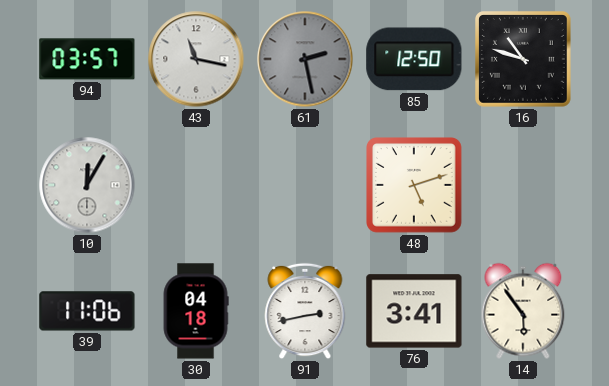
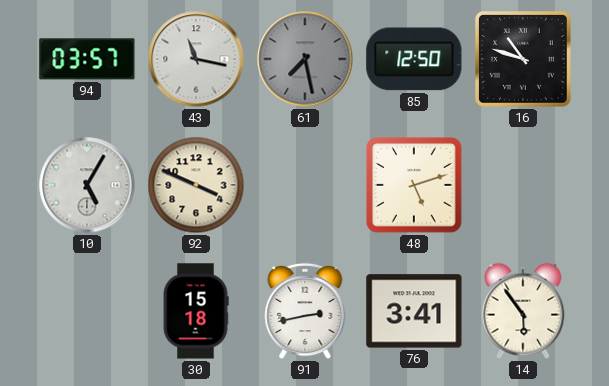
61: 2:28 -> 7:28 (305, 59)
10: 12:05 -> 5:05 (87, 185)
92: none -> 3:49 (196, 185)
39: 11:06 -> none (87, 311)
30: 04:18 -> 15:18 (196, 311)
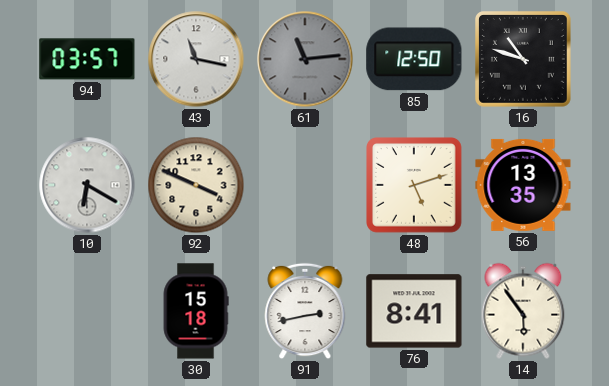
61: 7:28 -> 11:14 (305, 59)
10: 5:05 -> 6:20 (87, 185)
56: none -> 13:35 (523, 185)
76: 3:41 -> 8:41 (414, 311)
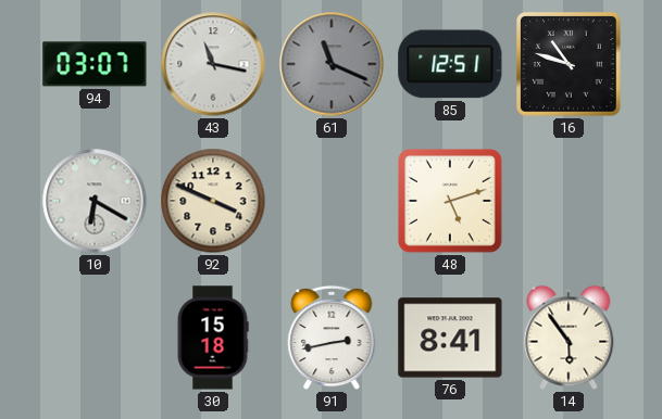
94: 03:57 -> 03:07 (95, 64)
61: 11:14 -> 11:19 (332, 64)
85: 12:50 -> 12:51 (450, 64)
56: 13:35 -> none (523, 185)
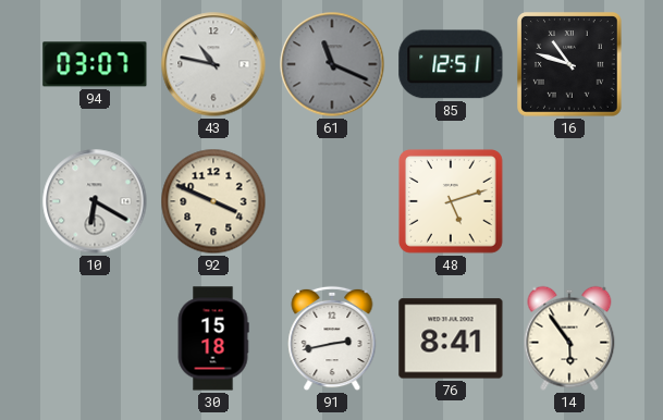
43: 11:17 -> 10:47 (213, 64)
